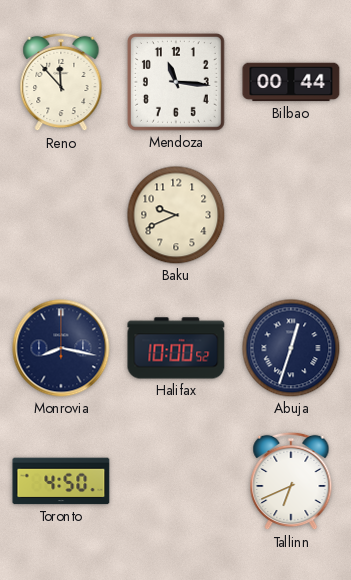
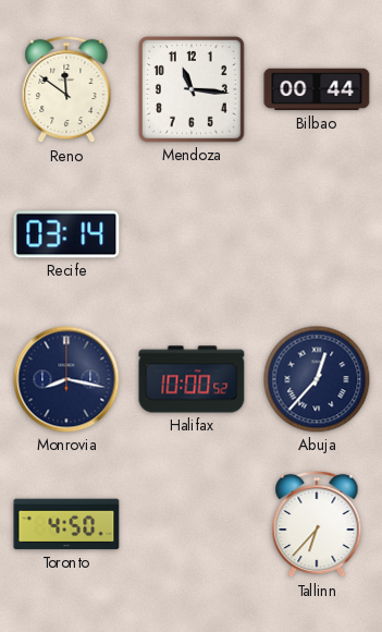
Reno: 11:53 -> 11:51 (66, 89)
Recife: none -> 03:14 (66, 234)
Baku: 9:41 -> none (176, 215)
Abuja: 12:33 -> 12:37 (317, 379)
Tallinn: 6:41 -> 6:37 (317, 524)
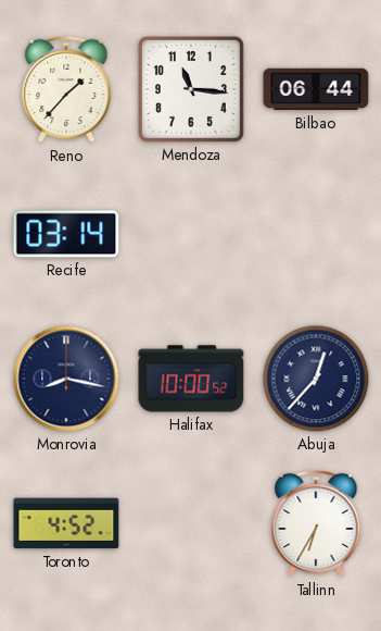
Reno: 11:51 -> 1:37 (66, 89)
Bilbao: 00:44 -> 06:44 (316, 89)
Toronto: 4:50 -> 4:52 (66, 523)
Tallinn: 6:37 -> 6:35 (316, 523)
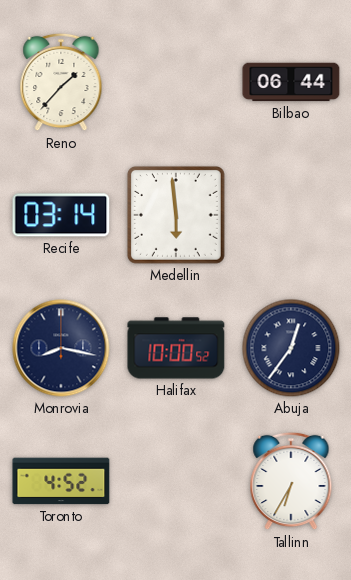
Mendoza: 11:16 -> none (191, 89)
Medellin: none -> 5:59 (176, 215)
Abuja: 12:37 -> 12:36 (291, 348)
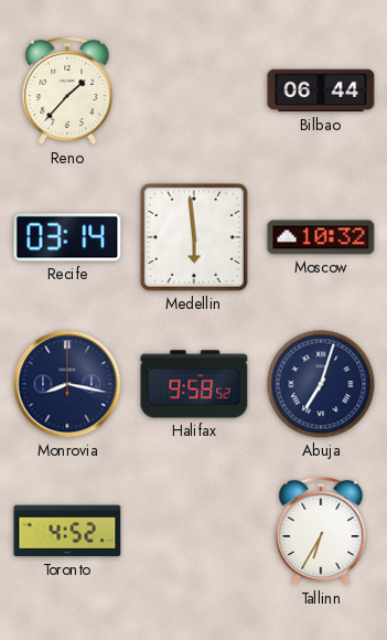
Moscow: none -> 10:32 (321, 237)
Halifax: 10:00 -> 9:58 (194, 384)
Abuja: 12:36 -> 7:03 (321, 384)
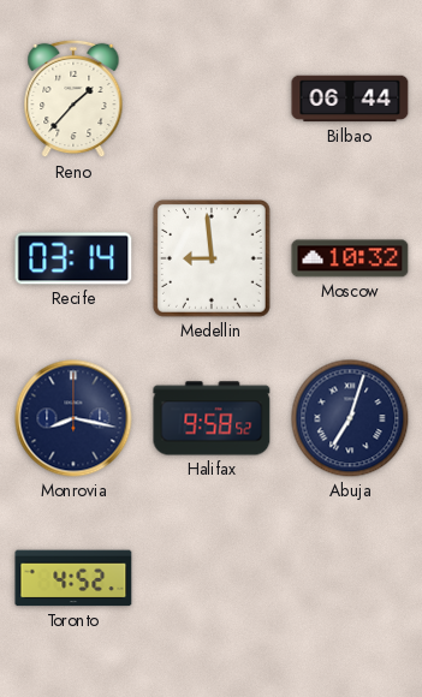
Medellin: 5:59 -> 8:59 (212, 258)
Tallinn: 6:35 -> none (321, 531)
